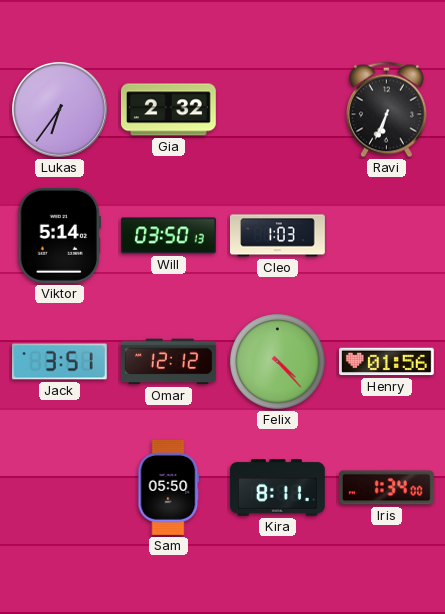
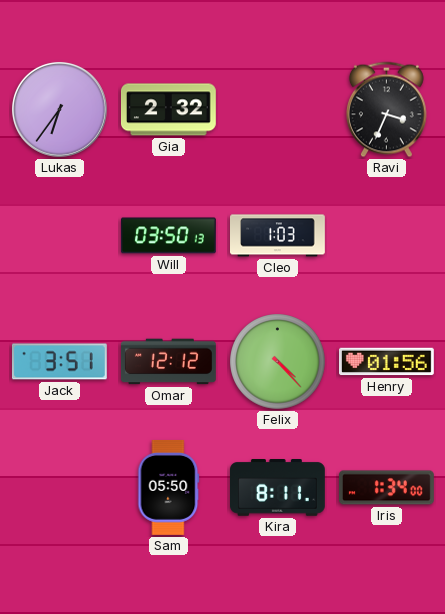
Ravi: 6:34 -> 3:34 (386, 110)
Viktor: 5:14 -> none (59, 235)
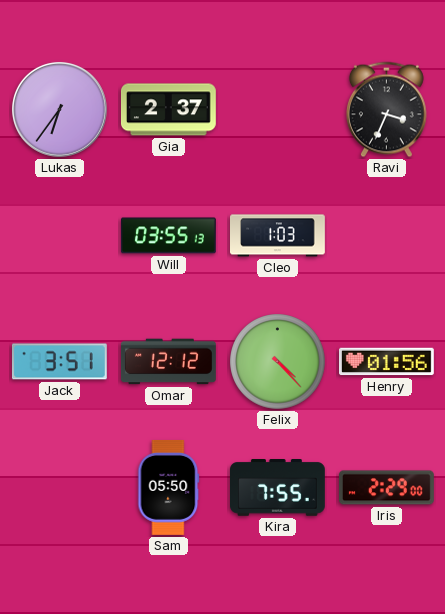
Gia: 2:32 -> 2:37 (168, 110)
Will: 03:50 -> 03:55 (168, 236)
Kira: 8:11 -> 7:55 (278, 488)
Iris: 1:34 -> 2:29 (386, 488)
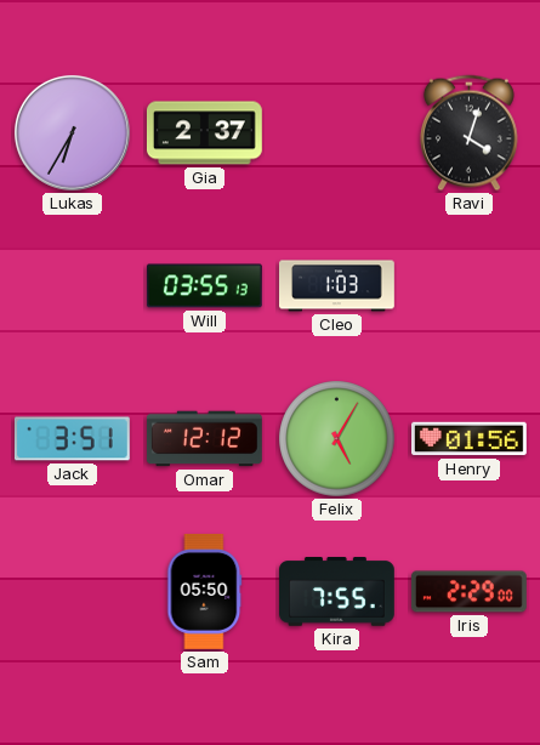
Lukas: 6:36 -> 6:35 (72, 132)
Ravi: 3:34 -> 4:03 (468, 133)
Felix: 4:23 -> 5:05 (337, 439)
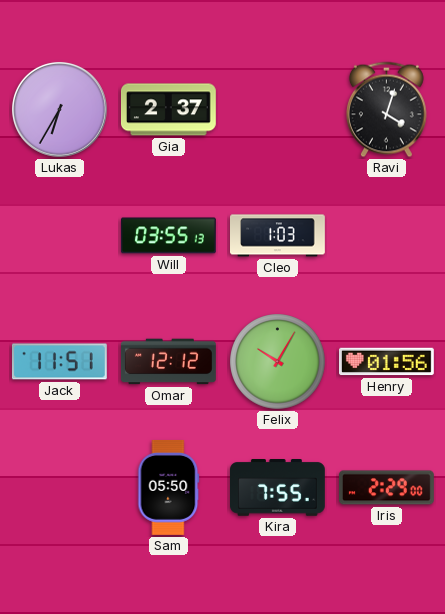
Jack: 3:51 -> 11:51 (59, 362)
Felix: 5:05 -> 10:05 (278, 362)
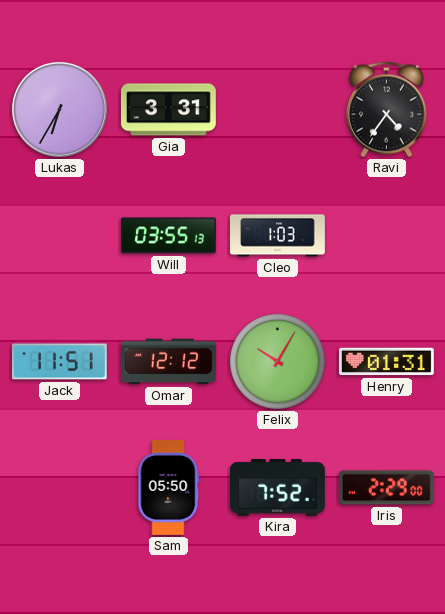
Gia: 2:37 -> 3:31 (168, 110)
Ravi: 4:03 -> 4:36 (386, 110)
Henry: 01:56 -> 01:31 (387, 362)
Kira: 7:55 -> 7:52 (278, 488)
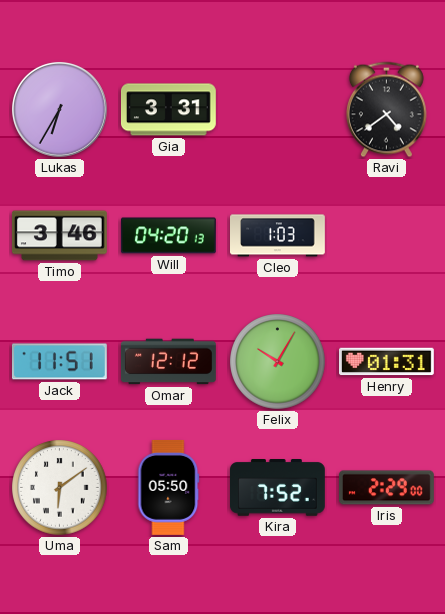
Ravi: 4:36 -> 4:39 (386, 110)
Timo: none -> 3:46 (59, 236)
Will: 03:55 -> 04:20 (168, 236)
Uma: none -> 6:09 (60, 488)
